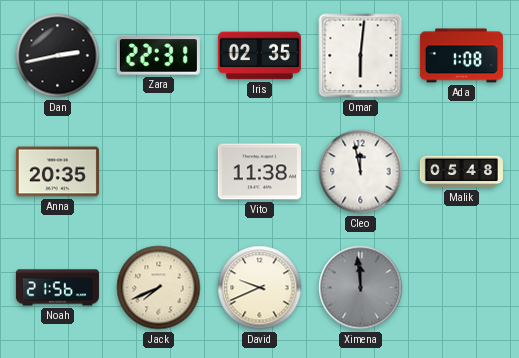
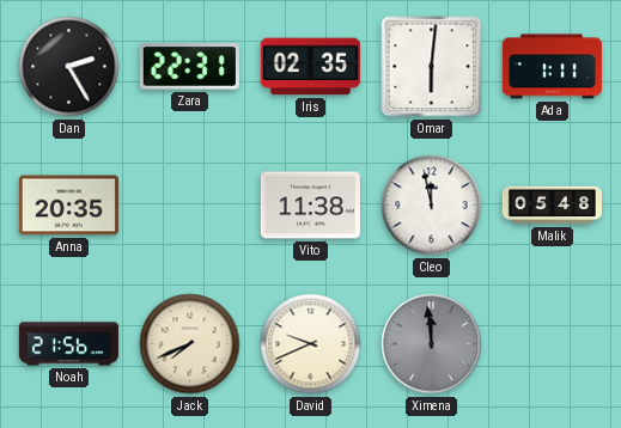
Dan: 2:43 -> 2:25 (69, 67)
Ada: 1:08 -> 1:11 (552, 67)
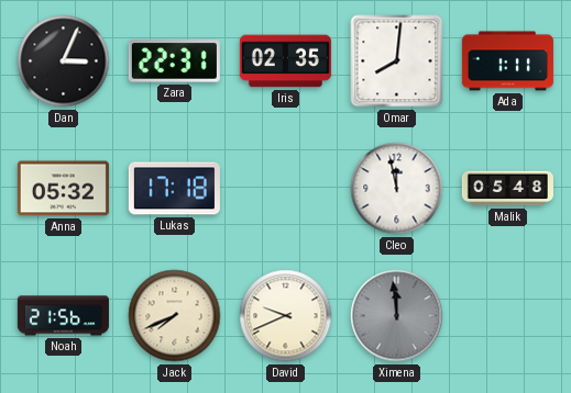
Dan: 2:25 -> 3:04 (64, 61)
Omar: 6:01 -> 8:01 (397, 61)
Anna: 20:35 -> 05:32 (63, 189)
Lukas: none -> 17:18 (174, 189)
Vito: 11:38 -> none (310, 206)
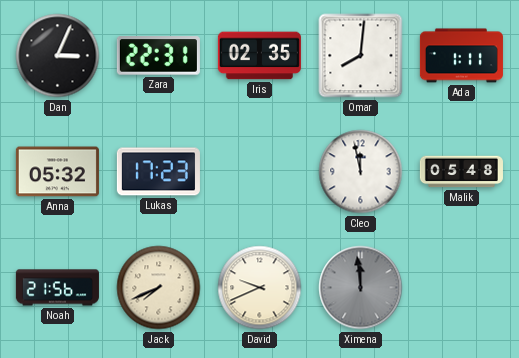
Lukas: 17:18 -> 17:23 (158, 172)
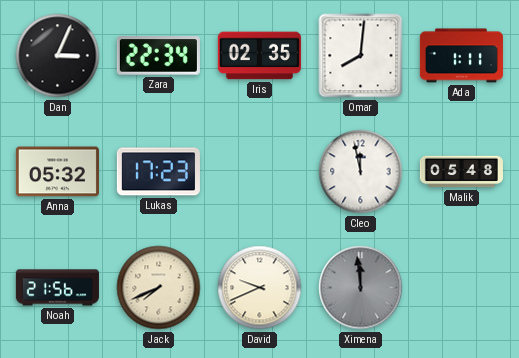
Zara: 22:31 -> 22:34 (158, 56)
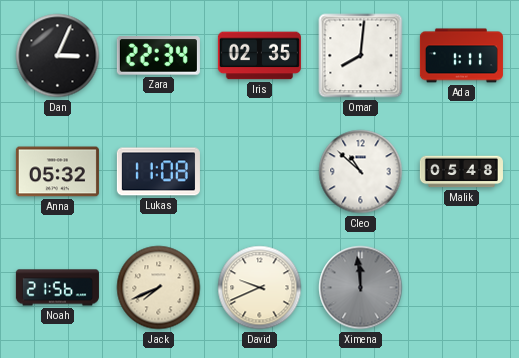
Lukas: 17:23 -> 11:08 (158, 172)
Cleo: 11:58 -> 10:52 (361, 172)
